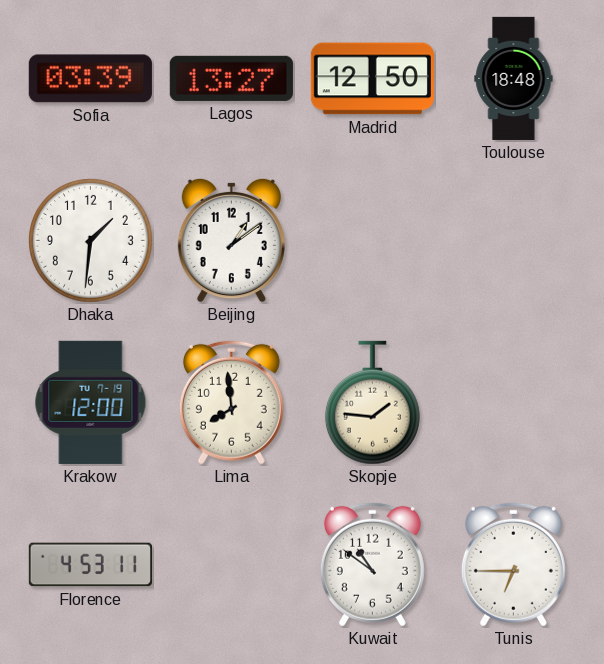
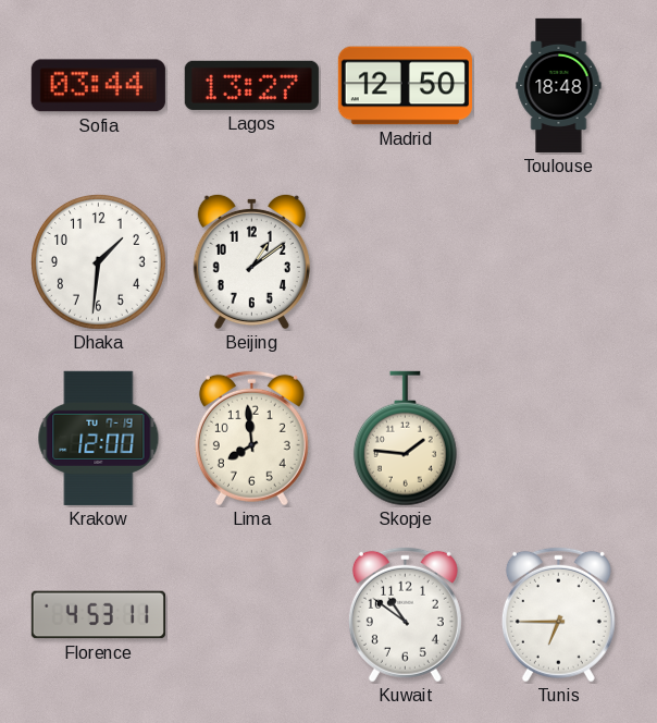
Sofia: 03:39 -> 03:44 (98, 86)
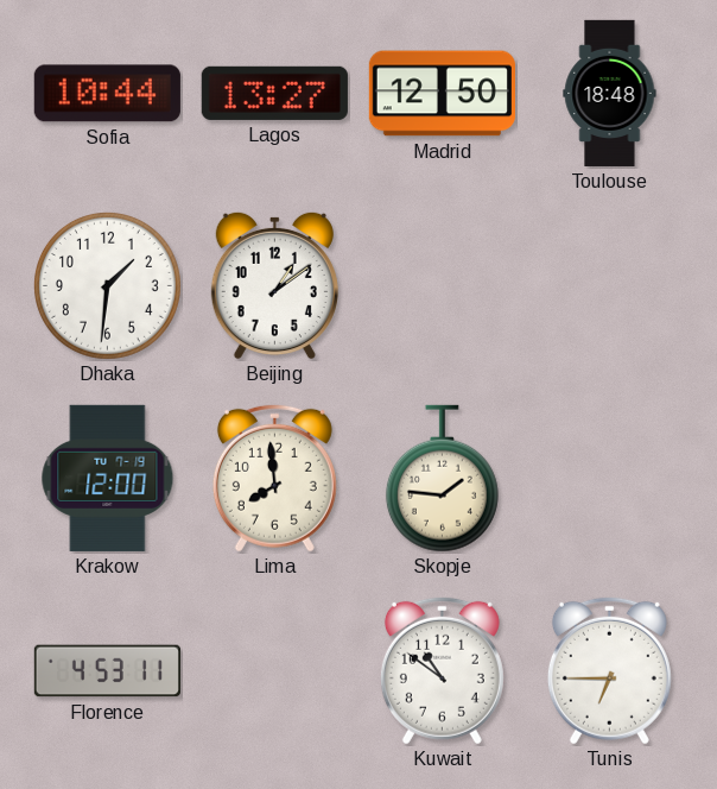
Sofia: 03:44 -> 10:44 (107, 94)
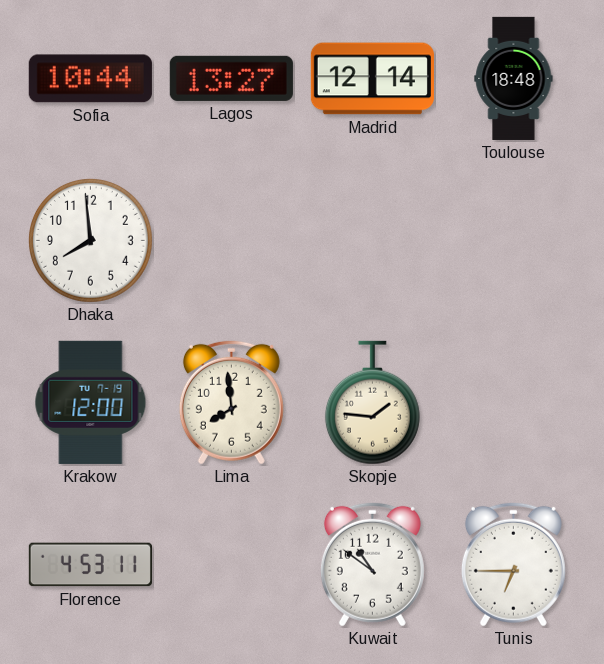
Madrid: 12:50 -> 12:14 (372, 79)
Dhaka: 1:31 -> 7:59 (90, 240)
Beijing: 1:09 -> none (274, 285)
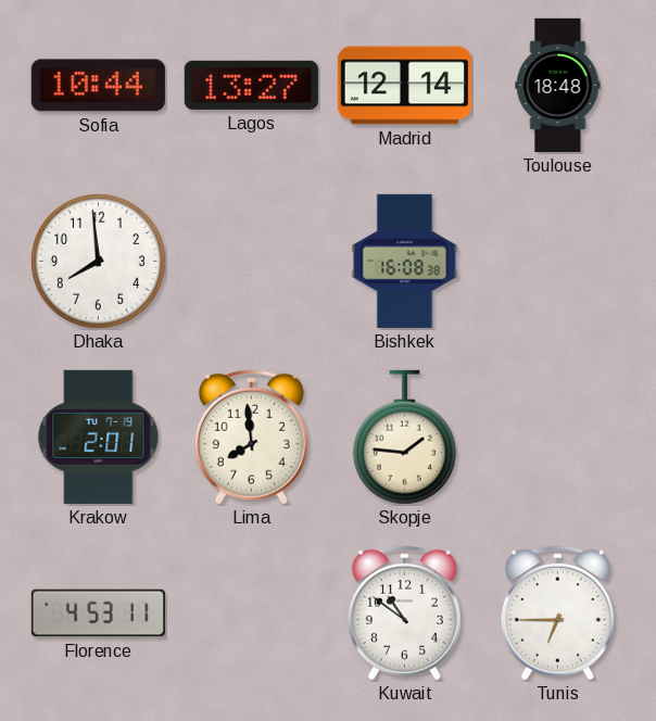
Bishkek: none -> 16:08 (405, 261)
Krakow: 12:00 -> 2:01 (99, 437)
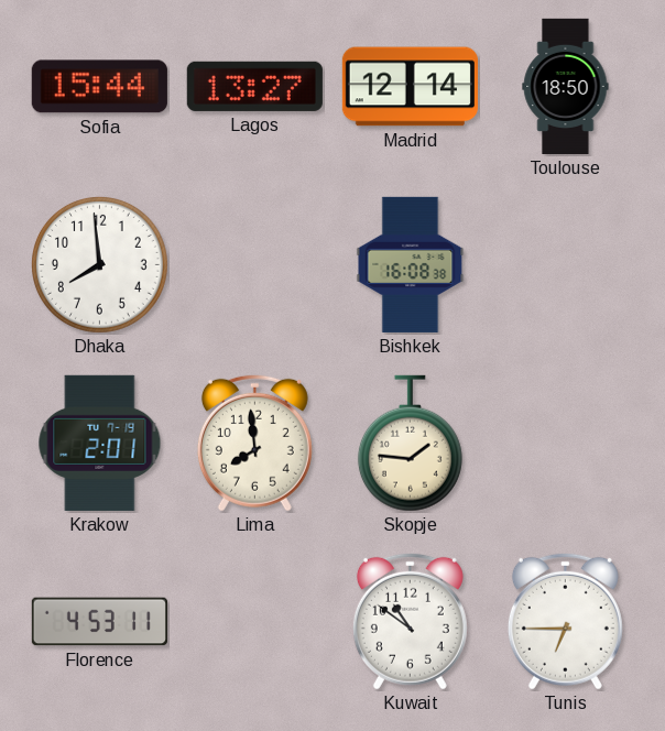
Sofia: 10:44 -> 15:44 (99, 87)
Toulouse: 18:48 -> 18:50 (566, 86)
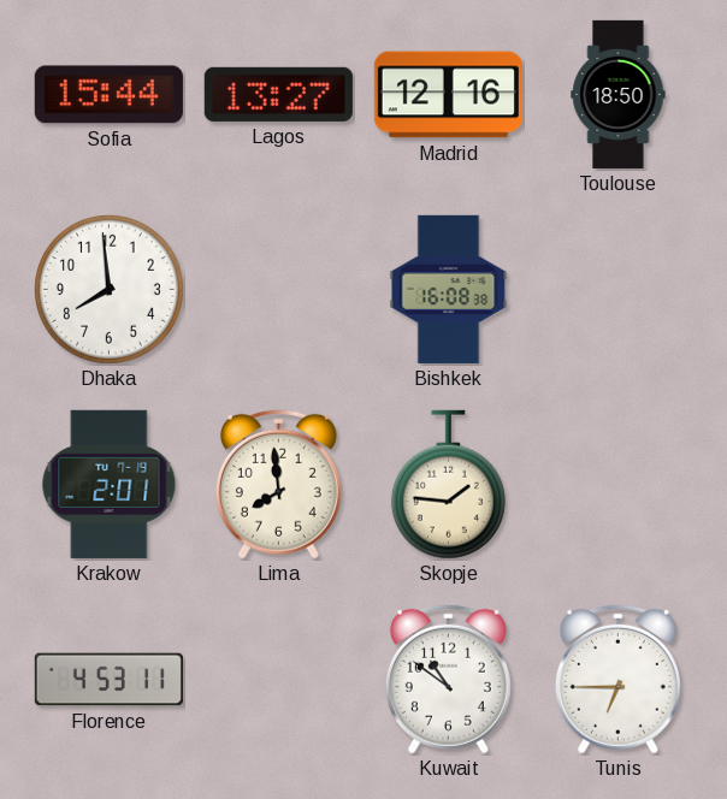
Madrid: 12:14 -> 12:16 (448, 95)
